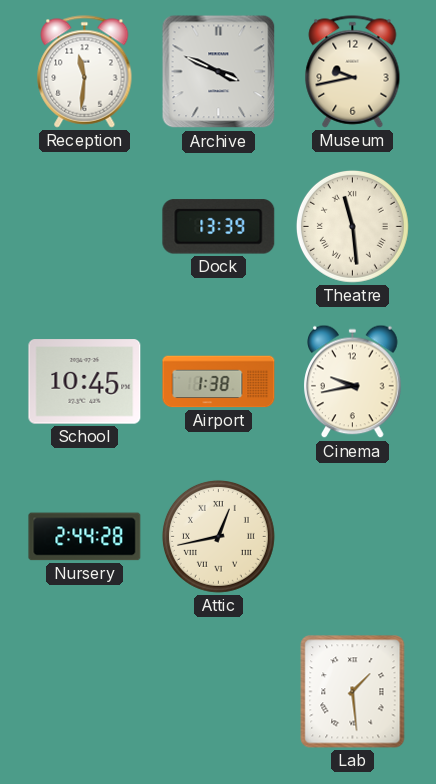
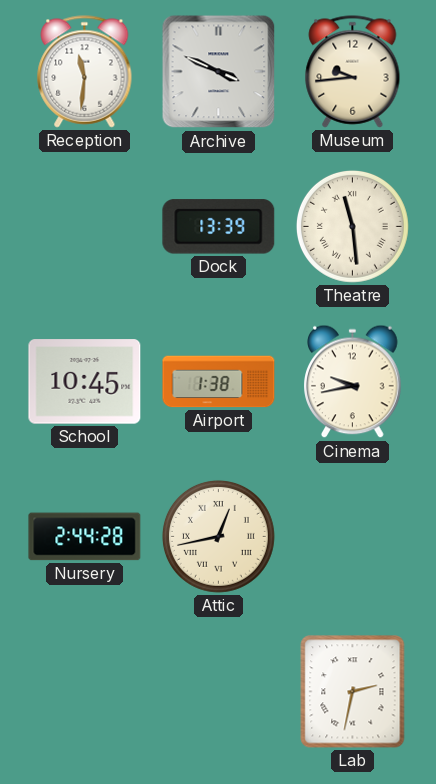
Museum: 9:43 -> 9:44 (353, 72)
Lab: 1:29 -> 2:32 (353, 692)
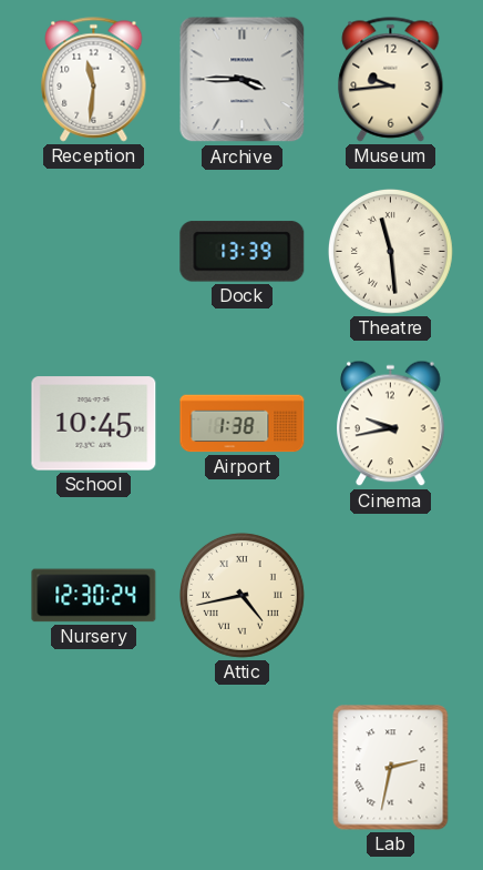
Archive: 3:49 -> 3:45 (243, 80)
Nursery: 2:44 -> 12:30 (94, 596)
Attic: 12:43 -> 4:43 (242, 595)
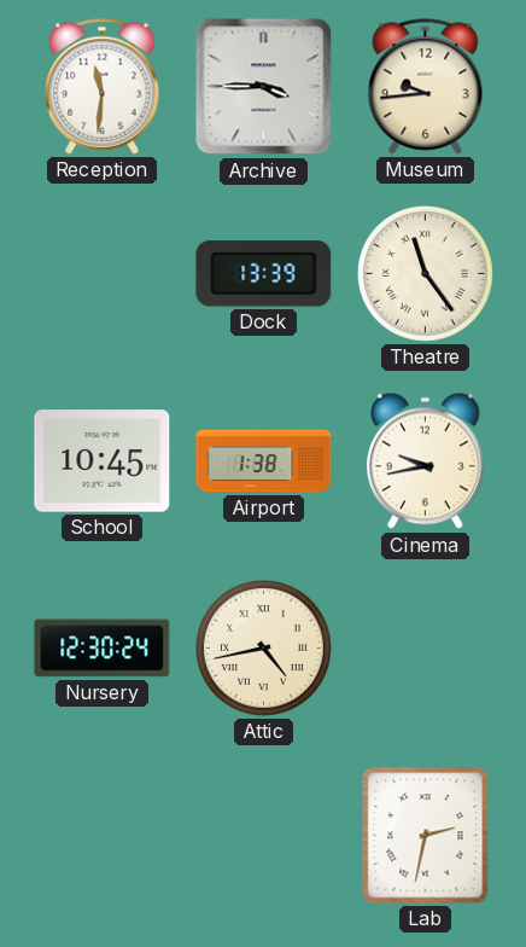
Theatre: 11:29 -> 11:24 (425, 273)
